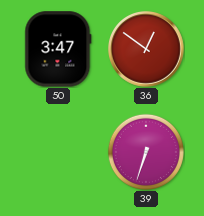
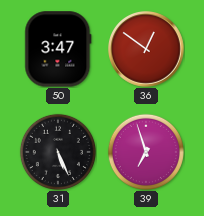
31: none -> 5:26 (58, 152)
39: 6:33 -> 6:57 (146, 152)
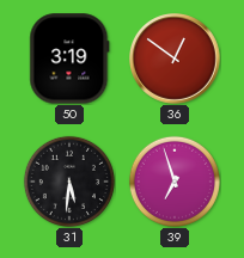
50: 3:47 -> 3:19 (69, 59)
31: 5:26 -> 5:31 (69, 182)
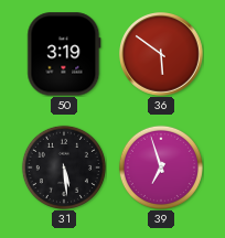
36: 12:51 -> 5:51 (162, 55)
31: 5:31 -> 5:29 (64, 167)
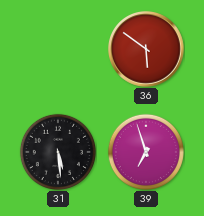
50: 3:19 -> none (64, 54)
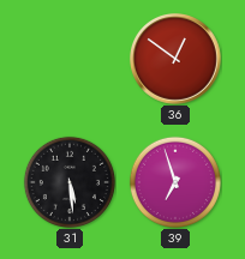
36: 5:51 -> 12:51 (177, 60)
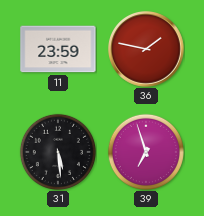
11: none -> 23:59 (58, 49)
36: 12:51 -> 1:47 (147, 50)
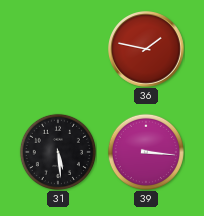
11: 23:59 -> none (58, 49)
39: 6:57 -> 3:16 (146, 152)
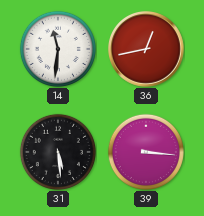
14: none -> 11:31 (58, 49)
36: 1:47 -> 12:43 (147, 50)
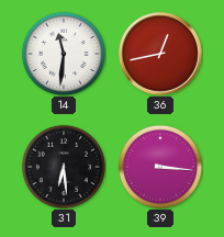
31: 5:29 -> 6:29 (64, 167)
